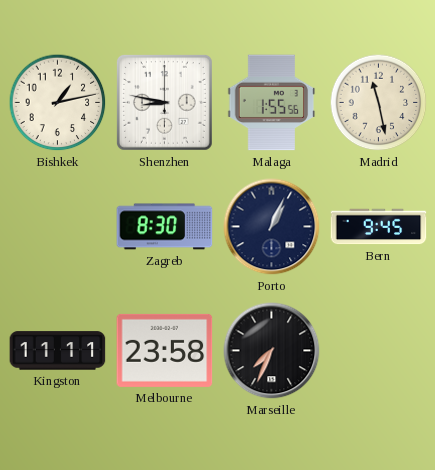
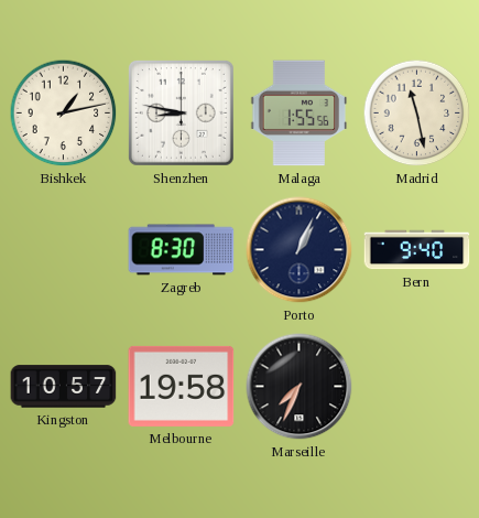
Bern: 9:45 -> 9:40 (417, 250)
Kingston: 11:11 -> 10:57 (64, 387)
Melbourne: 23:58 -> 19:58 (182, 386)
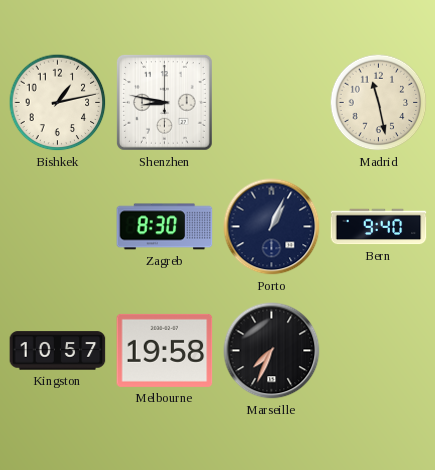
Malaga: 1:55 -> none (300, 114)
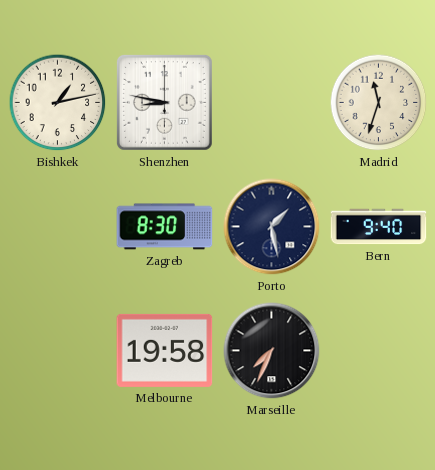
Madrid: 11:28 -> 11:33 (379, 103)
Porto: 1:04 -> 1:28 (272, 227)
Kingston: 10:57 -> none (58, 351)
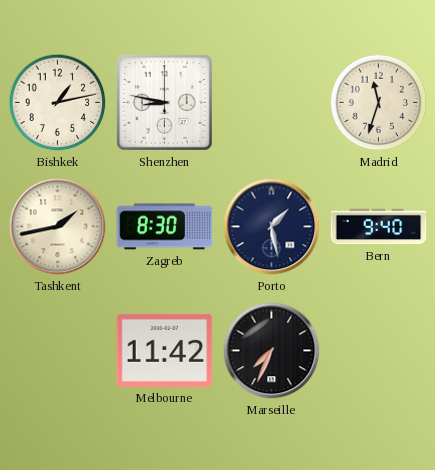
Tashkent: none -> 1:43 (58, 227)
Melbourne: 19:58 -> 11:42 (165, 350)
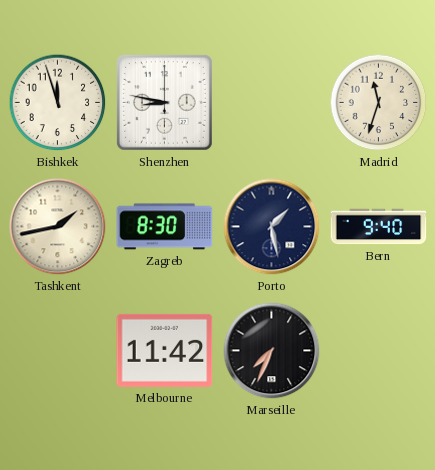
Bishkek: 1:13 -> 11:57 (58, 103)
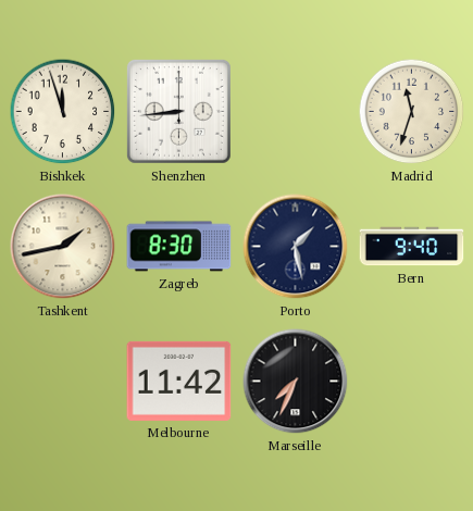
Shenzhen: 8:47 -> 8:44 (178, 111)
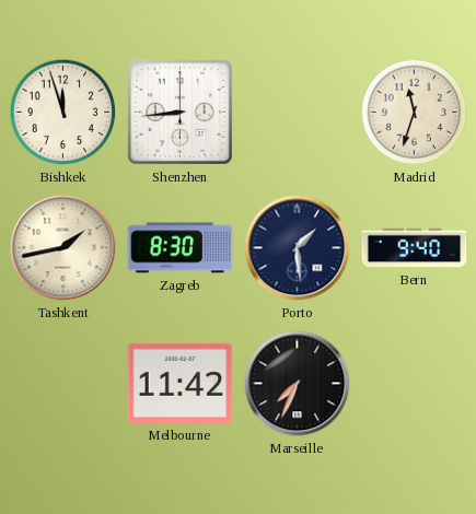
Porto: 1:28 -> 1:29 (298, 248)
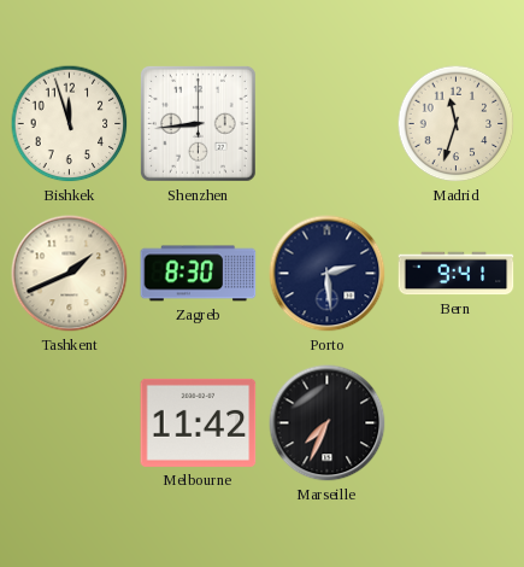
Tashkent: 1:43 -> 1:41 (70, 274)
Porto: 1:29 -> 2:29 (328, 274)
Bern: 9:40 -> 9:41 (457, 274)
